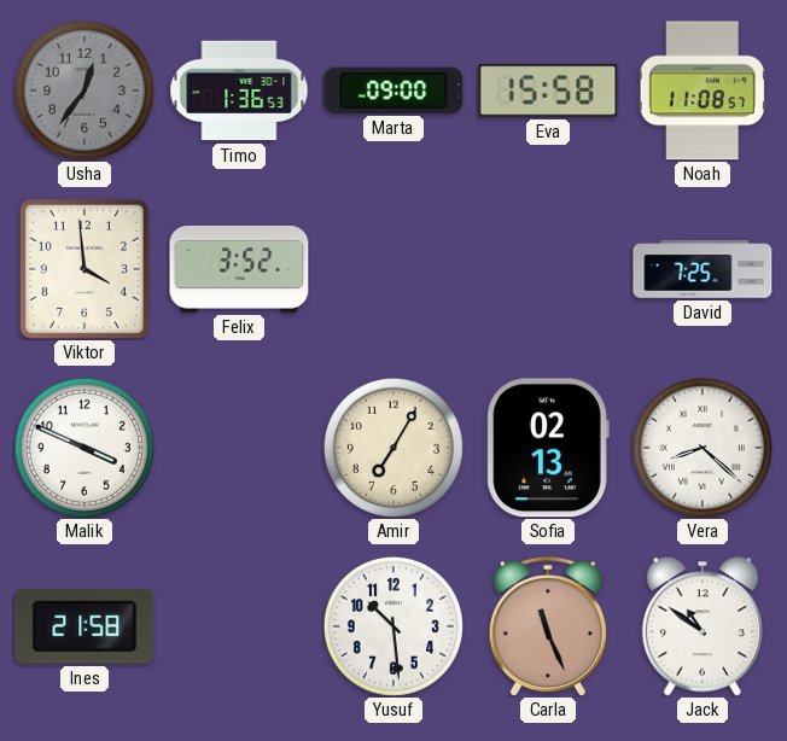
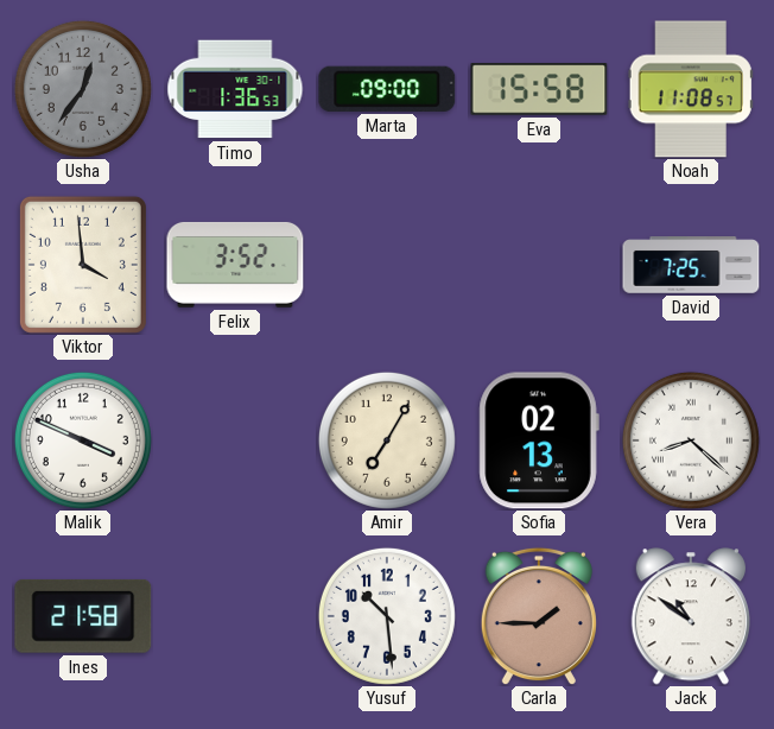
Carla: 11:26 -> 1:45 (539, 616)
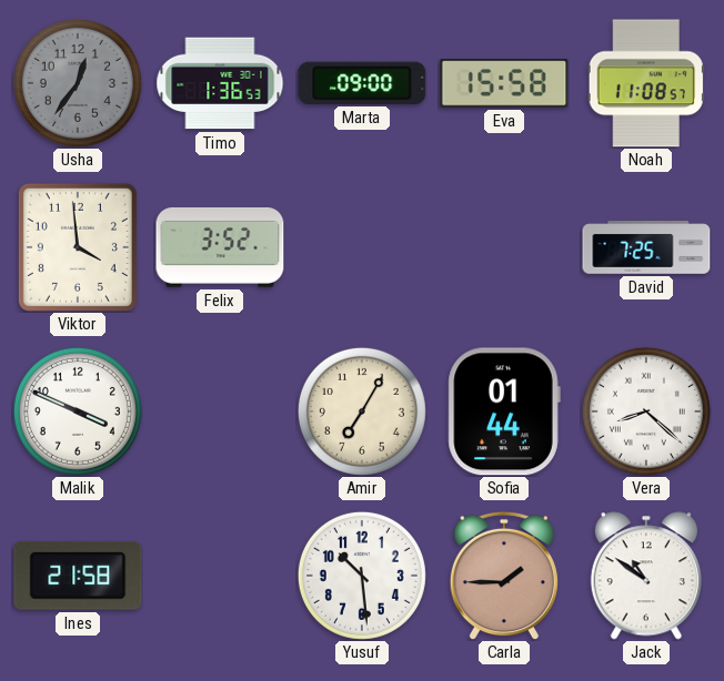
Sofia: 02:13 -> 01:44 (504, 411)
